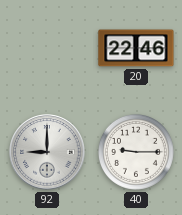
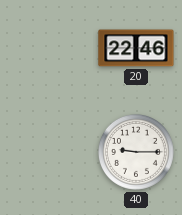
92: 9:00 -> none (47, 152)
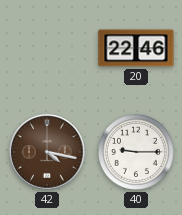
42: none -> 4:17 (47, 152)
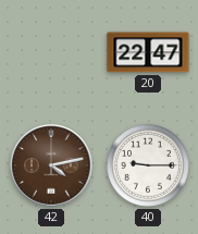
20: 22:46 -> 22:47 (148, 52)
42: 4:17 -> 4:13 (51, 165)
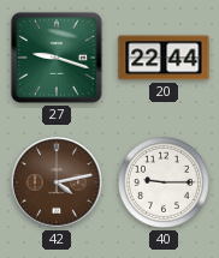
27: none -> 9:18 (57, 58)
20: 22:47 -> 22:44 (164, 58)
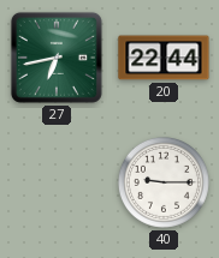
27: 9:18 -> 6:43 (57, 58)
42: 4:13 -> none (57, 182)
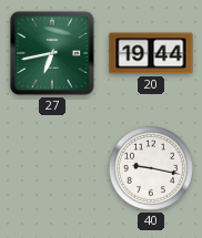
20: 22:44 -> 19:44 (151, 53)
40: 9:15 -> 9:17 (151, 168)
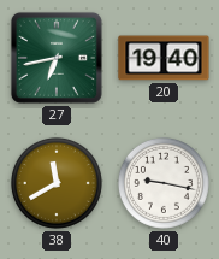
20: 19:44 -> 19:40 (164, 58)
38: none -> 11:40 (57, 183)
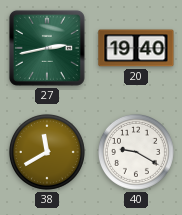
27: 6:43 -> 2:43 (47, 48)
40: 9:17 -> 9:20 (136, 152)
